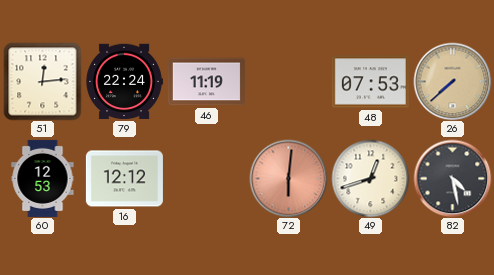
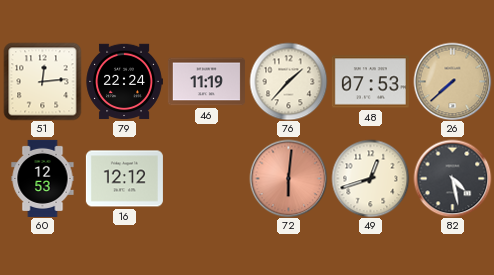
76: none -> 1:37 (288, 81)
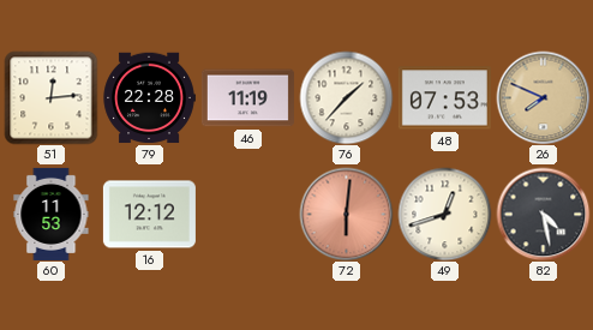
79: 22:24 -> 22:28 (149, 98)
26: 7:38 -> 7:49 (543, 97)
60: 12:53 -> 11:53 (52, 214)
